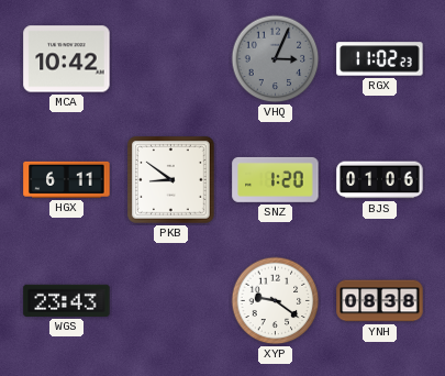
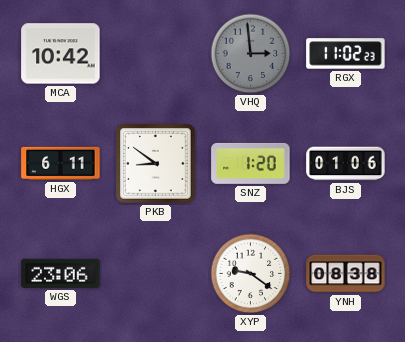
VHQ: 3:04 -> 2:59 (251, 54)
WGS: 23:43 -> 23:06 (61, 273)
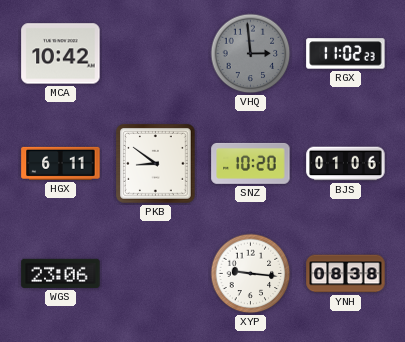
SNZ: 1:20 -> 10:20 (251, 163)
XYP: 9:21 -> 9:16 (251, 274)
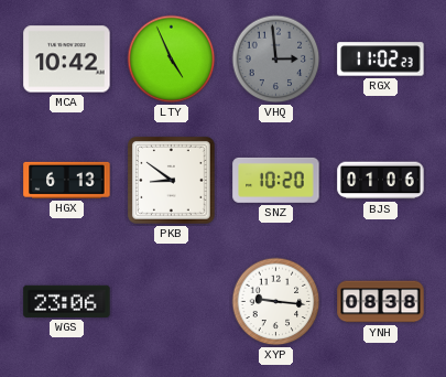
LTY: none -> 4:56 (172, 60)
HGX: 6:11 -> 6:13 (67, 180)
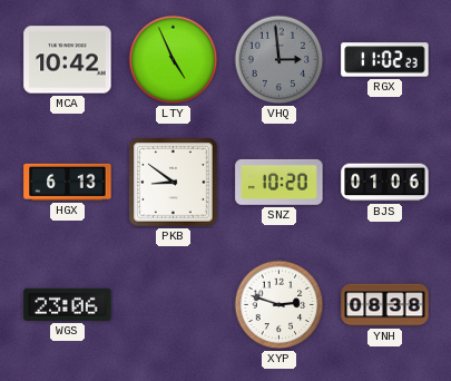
XYP: 9:16 -> 2:48 (280, 305)
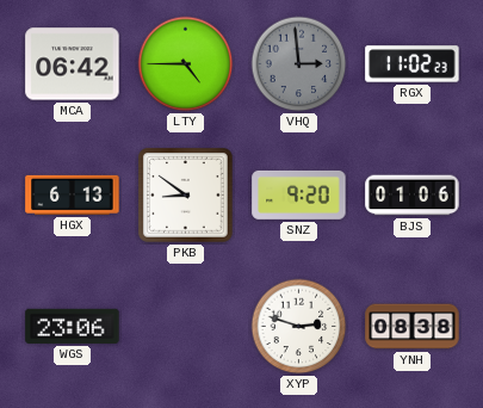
MCA: 10:42 -> 06:42 (73, 64)
LTY: 4:56 -> 4:45 (186, 64)
SNZ: 10:20 -> 9:20 (299, 194)
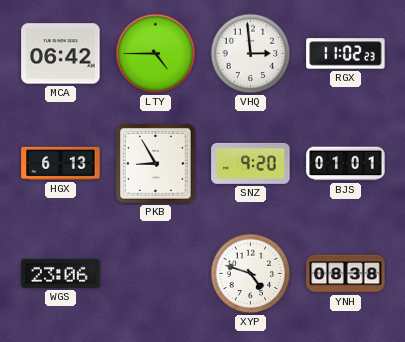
VHQ dial: grey -> white (251, 54)
PKB: 8:51 -> 8:55 (156, 164)
BJS: 01:06 -> 01:01 (346, 164)
XYP: 2:48 -> 4:48 (251, 274)
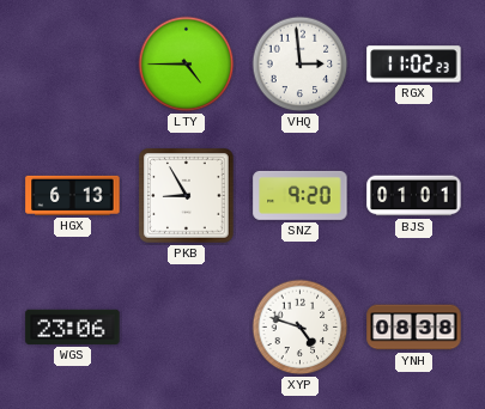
MCA: 06:42 -> none (61, 54)
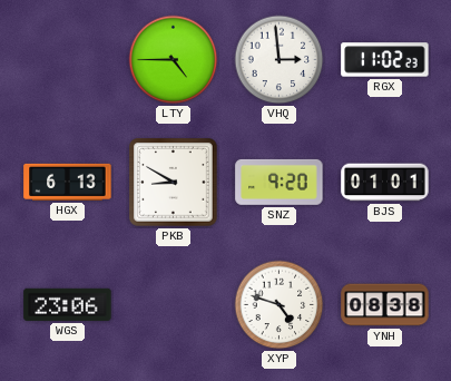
PKB: 8:55 -> 8:50 (174, 183)
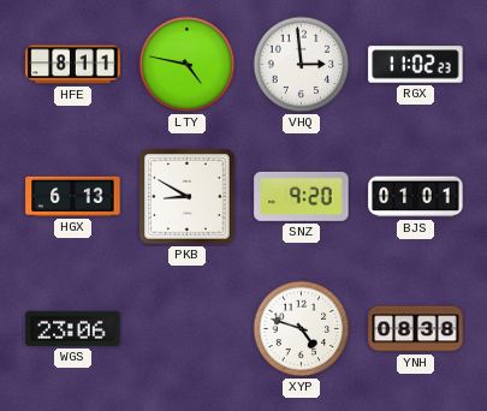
HFE: none -> 8:11 (73, 65)
LTY: 4:45 -> 4:47 (188, 65)
